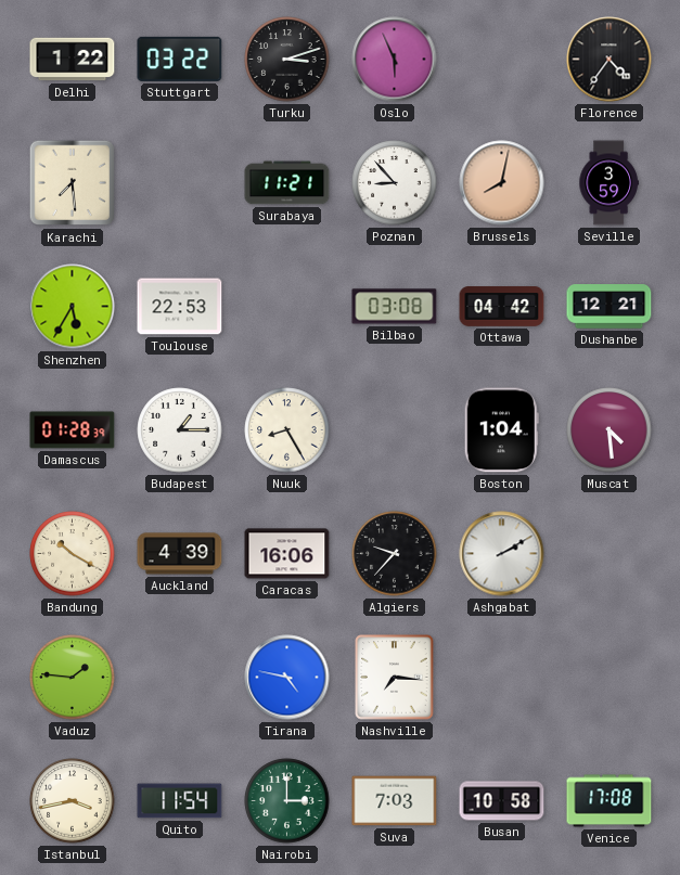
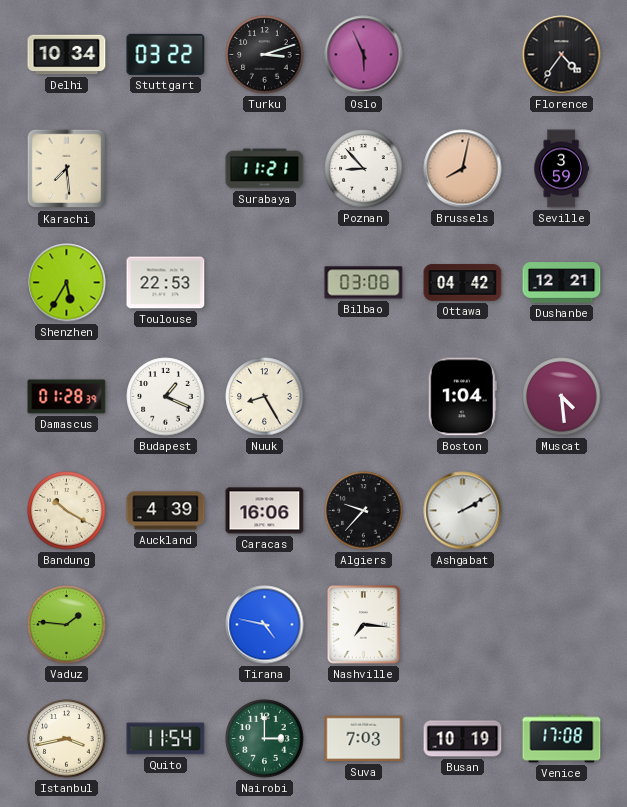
Delhi: 1:22 -> 10:34 (67, 55)
Budapest: 1:15 -> 1:19 (166, 397)
Busan: 10:58 -> 10:19 (463, 739)
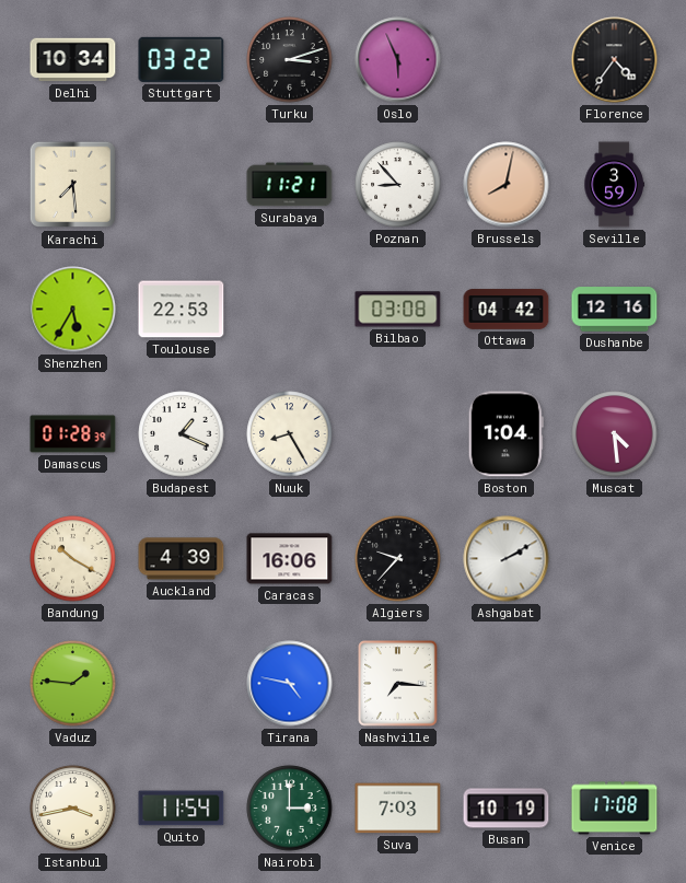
Dushanbe: 12:21 -> 12:16 (615, 310)
